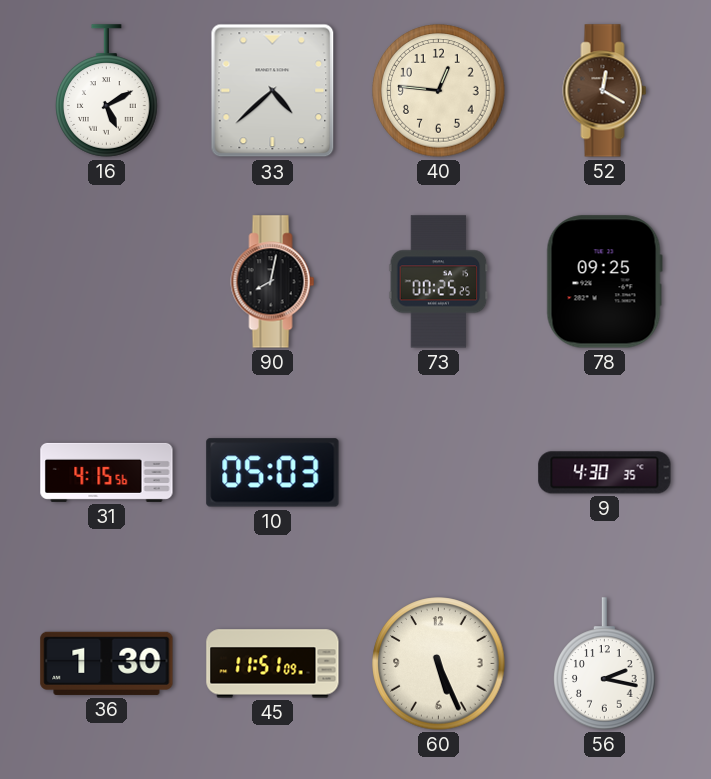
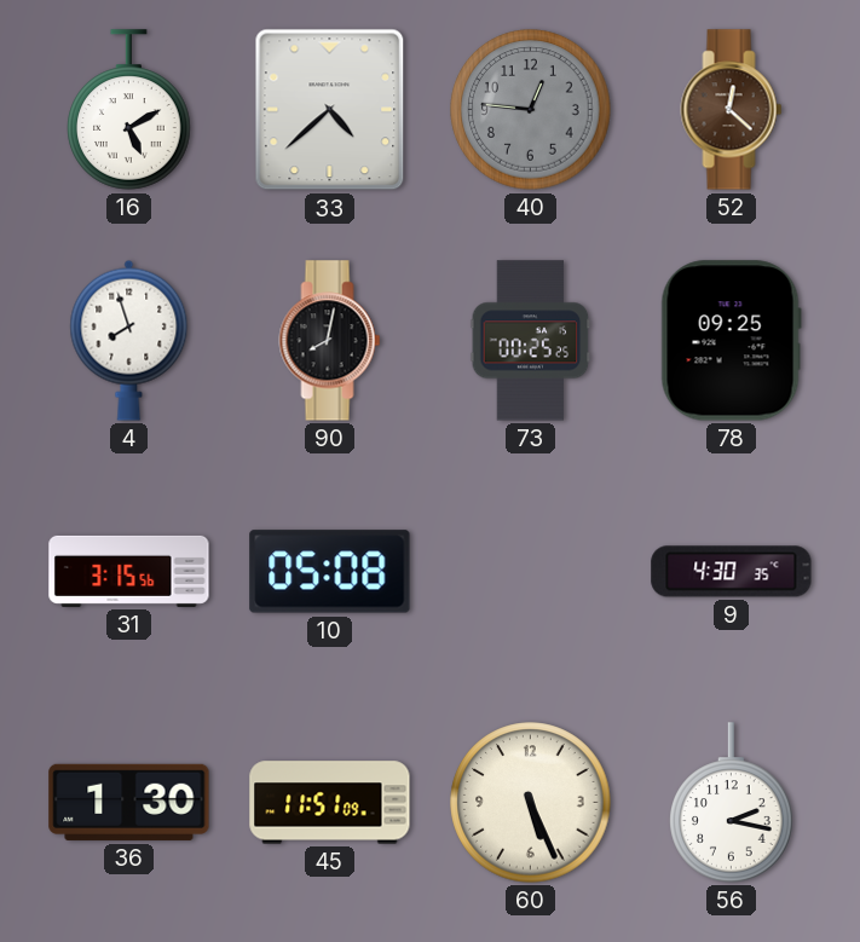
40 dial: cream -> grey (531, 110)
52: 12:20 -> 12:22 (732, 110)
4: none -> 7:57 (129, 340)
31: 4:15 -> 3:15 (129, 571)
10: 05:03 -> 05:08 (330, 572)
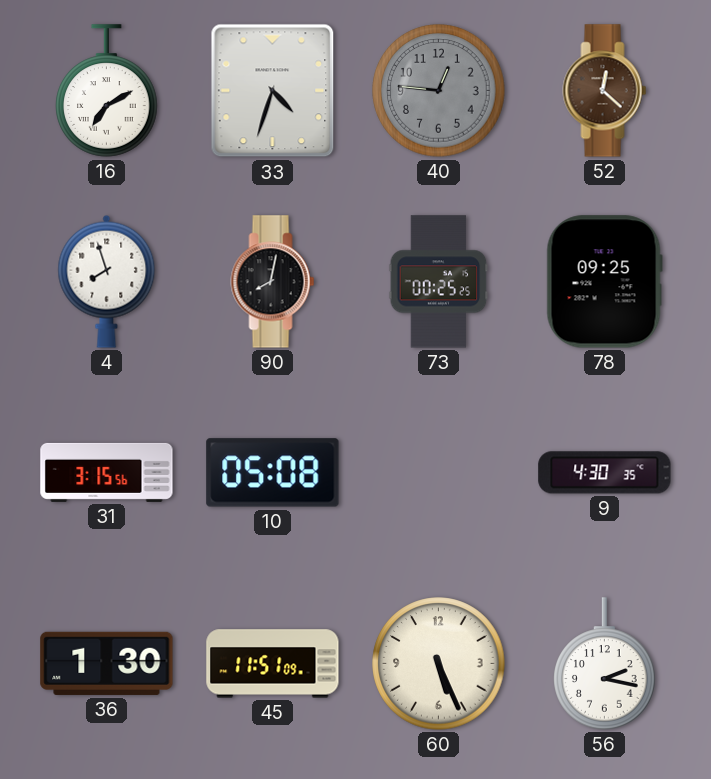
16: 5:10 -> 7:10 (107, 91)
33: 4:38 -> 4:33 (273, 91)
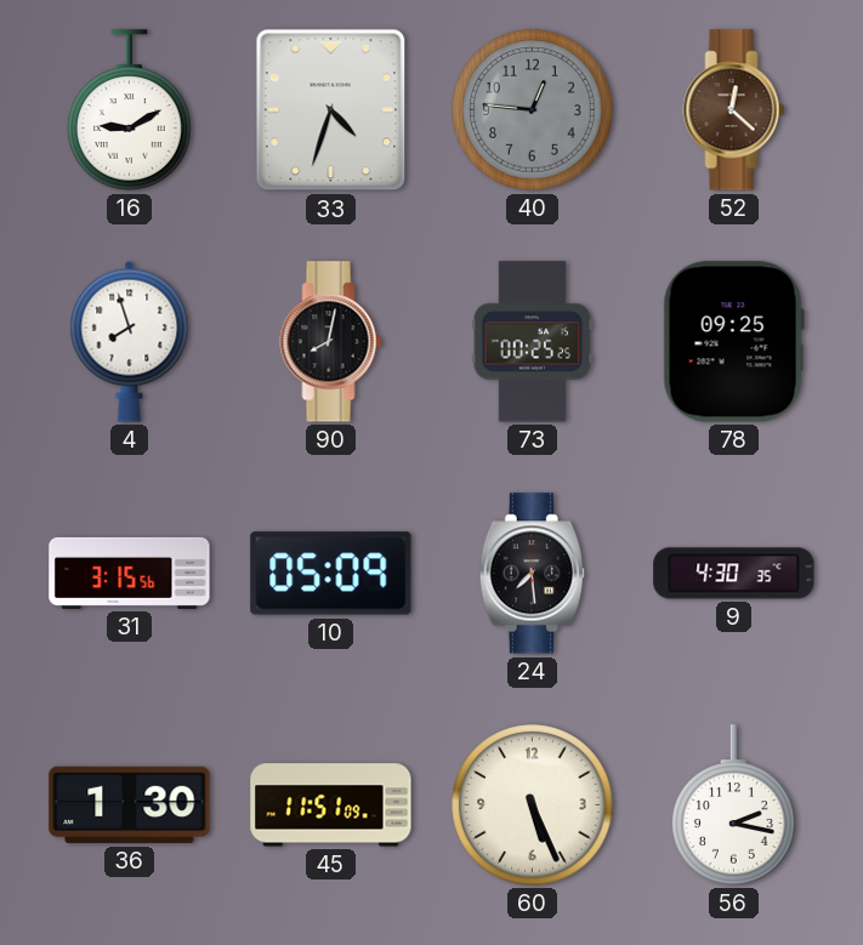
16: 7:10 -> 9:10 (130, 110)
10: 05:08 -> 05:09 (331, 574)
24: none -> 7:29 (532, 574)
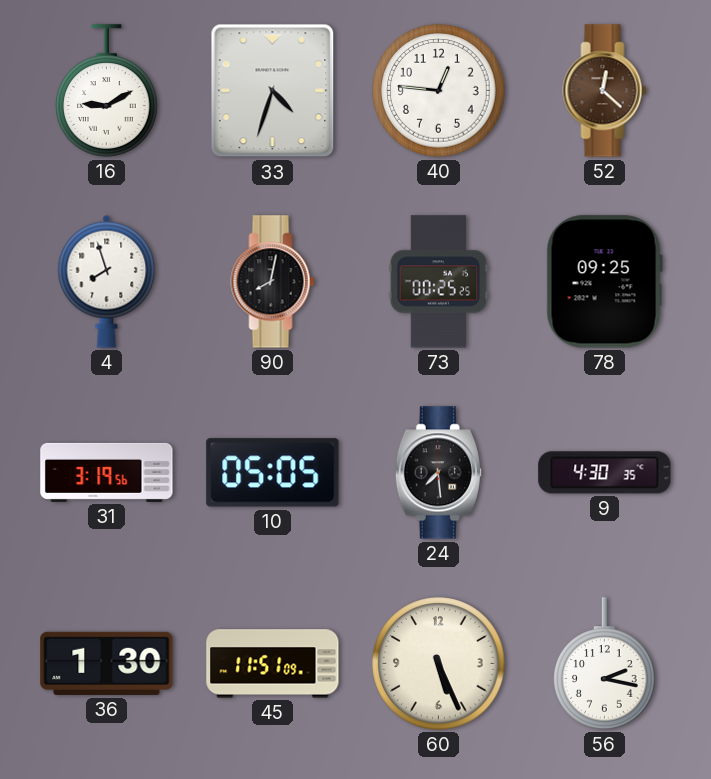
40 dial: grey -> white (439, 91)
31: 3:15 -> 3:19 (107, 472)
10: 05:09 -> 05:05 (273, 473)
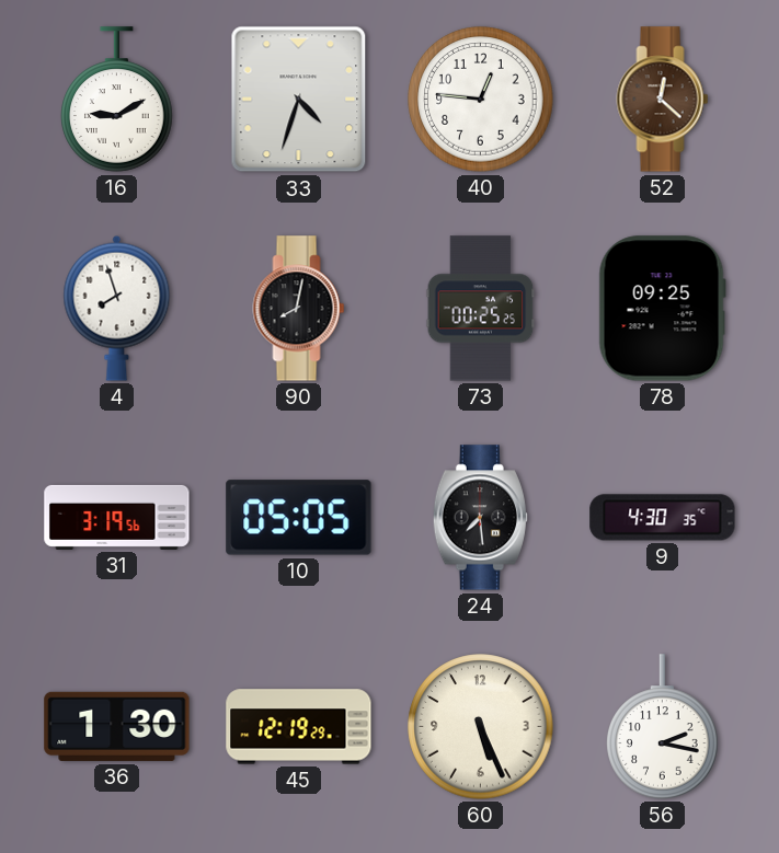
45: 11:51 -> 12:19 (299, 727)
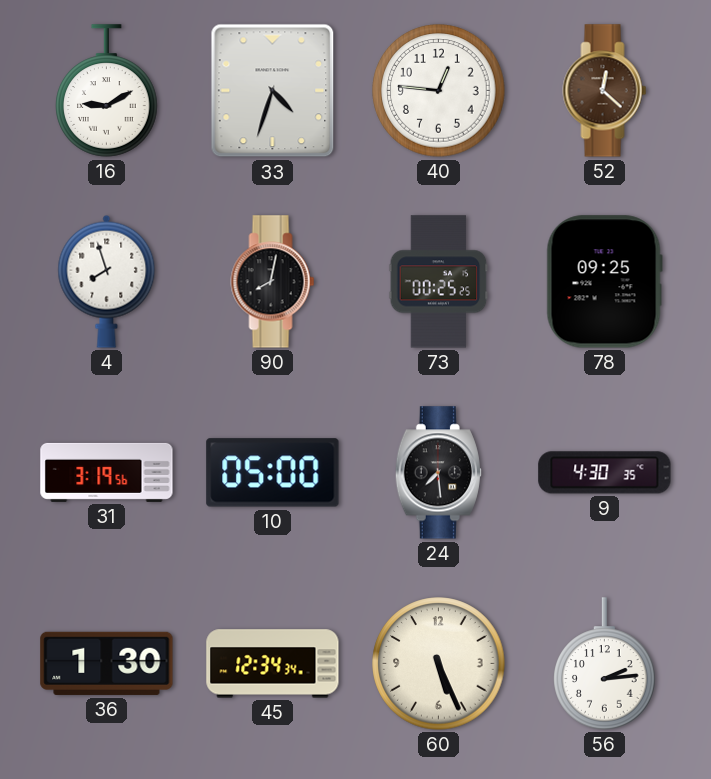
10: 05:05 -> 05:00 (273, 473)
45: 12:19 -> 12:34 (273, 664)
56: 2:17 -> 2:14 (605, 664)
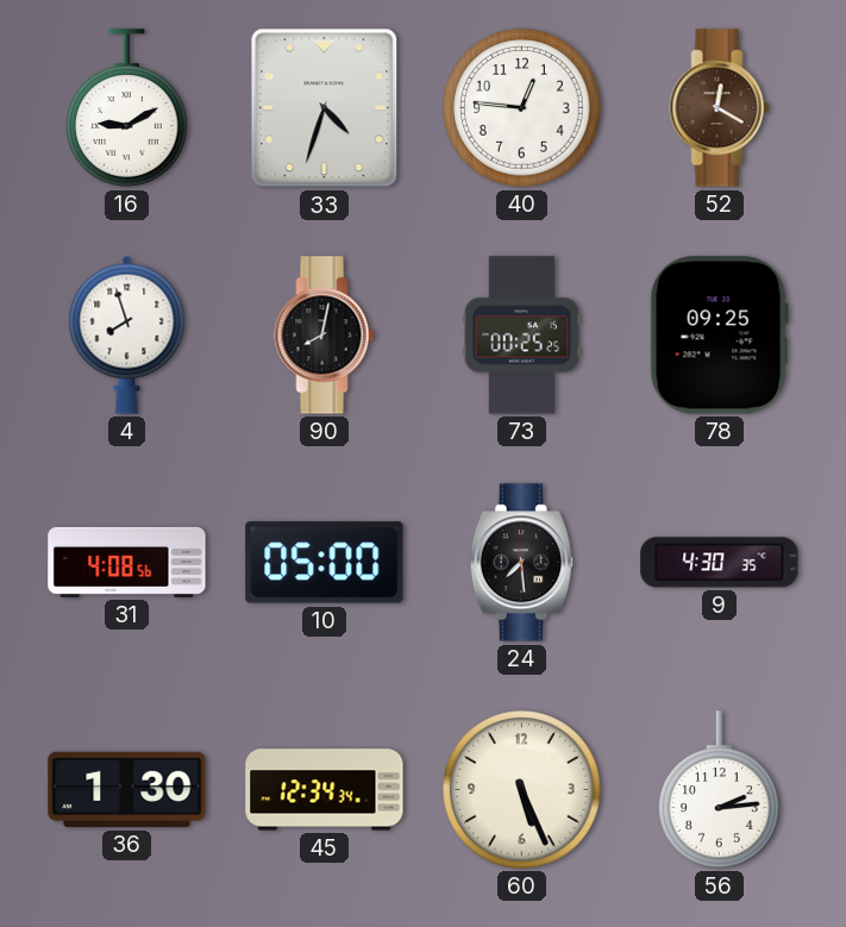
52: 12:22 -> 12:20 (720, 108)
31: 3:19 -> 4:08 (127, 562)
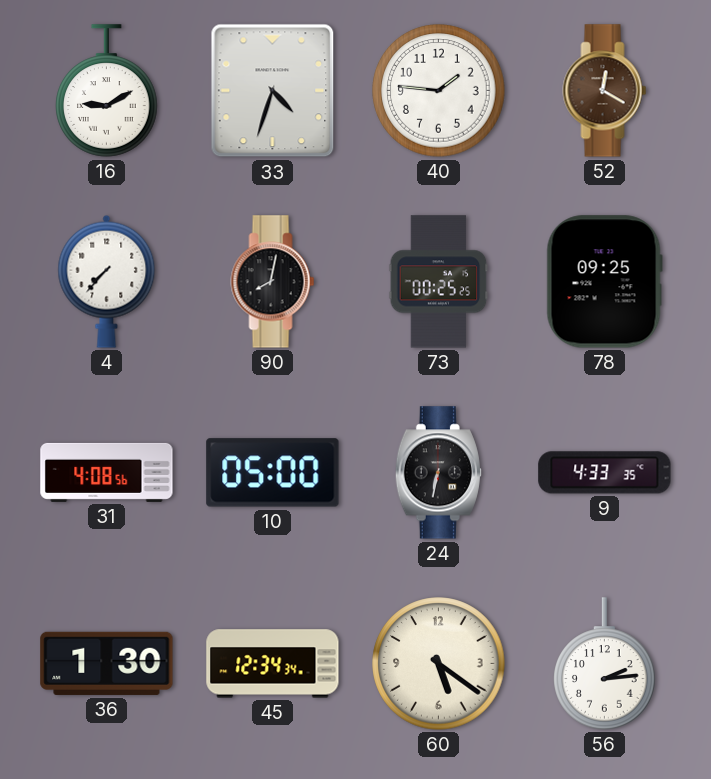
40: 12:46 -> 1:46 (439, 91)
4: 7:57 -> 7:37 (107, 281)
24: 7:29 -> 6:32 (438, 473)
9: 4:30 -> 4:33 (605, 473)
60: 5:26 -> 5:21 (439, 664)
